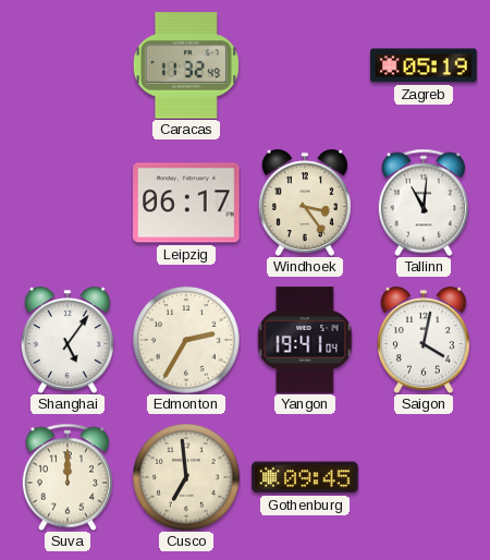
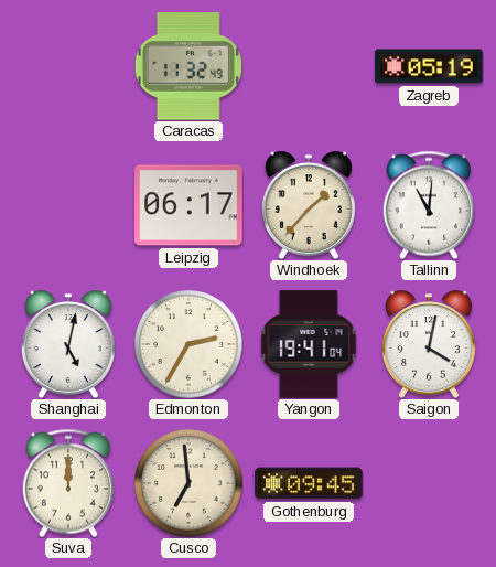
Windhoek: 3:24 -> 1:37 (309, 205)
Shanghai: 5:06 -> 5:02 (68, 344)
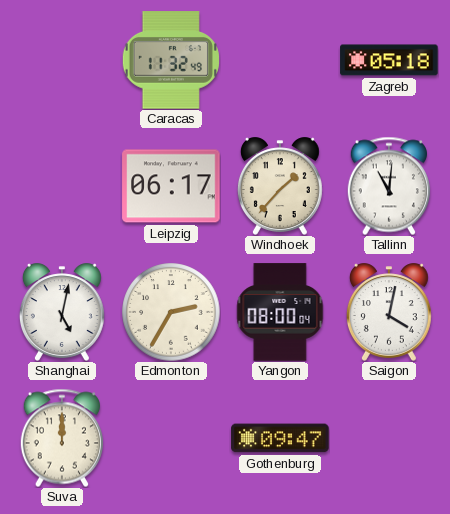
Zagreb: 05:19 -> 05:18 (389, 60)
Yangon: 19:41 -> 08:00 (280, 312)
Cusco: 6:59 -> none (188, 483)
Gothenburg: 09:45 -> 09:47 (280, 438)
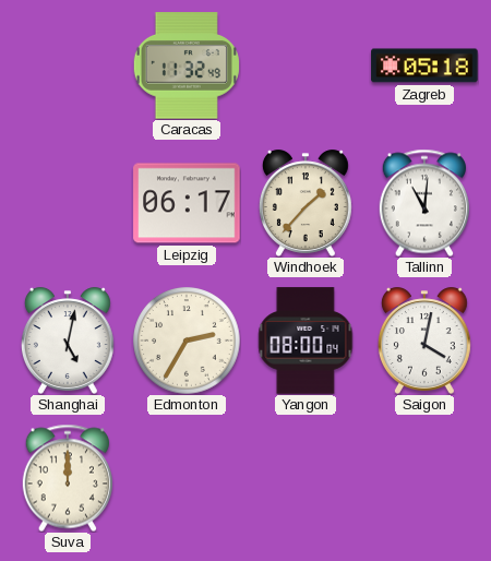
Gothenburg: 09:47 -> none (280, 438)
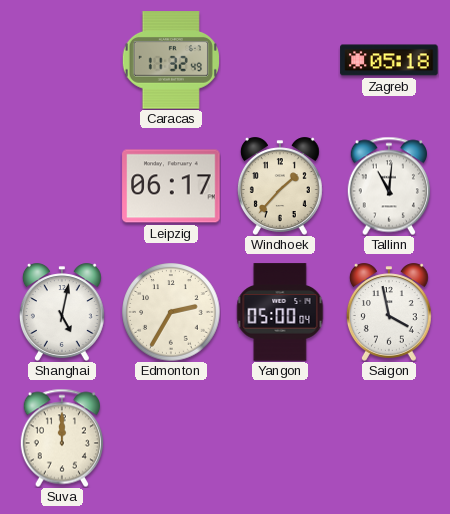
Yangon: 08:00 -> 05:00 (280, 312)
Saigon: 4:02 -> 3:58 (389, 312)
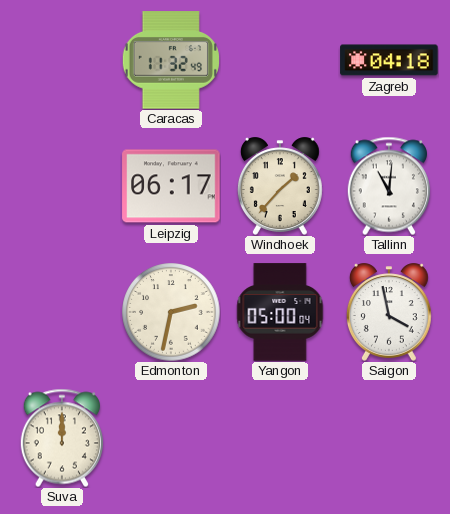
Zagreb: 05:18 -> 04:18 (389, 60)
Shanghai: 5:02 -> none (62, 312)
Edmonton: 2:35 -> 2:32 (171, 312)
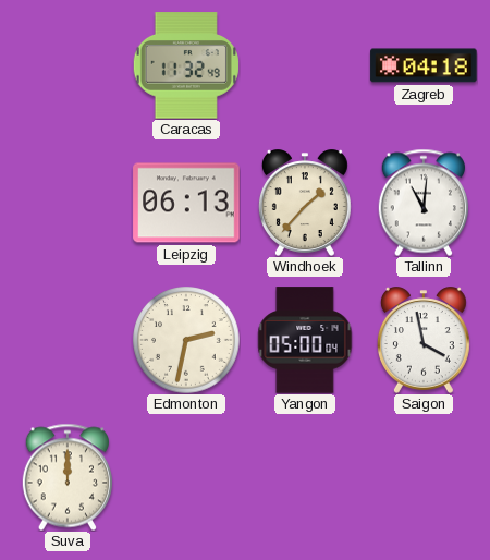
Leipzig: 06:17 -> 06:13 (186, 203)
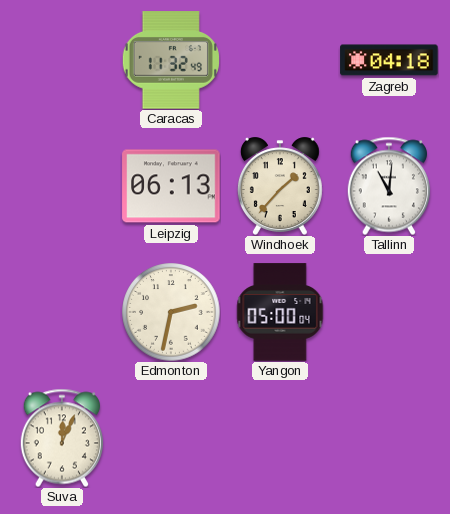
Saigon: 3:58 -> none (424, 340)
Suva: 12:00 -> 12:04 (61, 438)
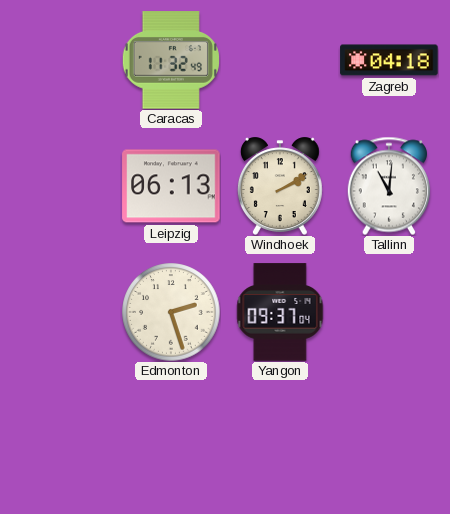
Windhoek: 1:37 -> 2:10 (280, 186)
Edmonton: 2:32 -> 2:27 (171, 312)
Yangon: 05:00 -> 09:37 (280, 312)
Suva: 12:04 -> none (61, 438)
